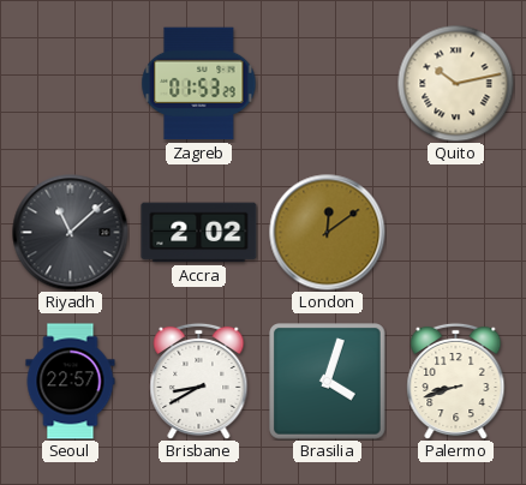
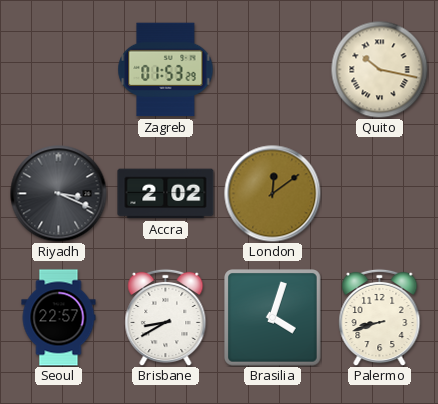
Quito: 10:13 -> 10:17 (379, 69)
Riyadh: 11:08 -> 3:19 (59, 194)
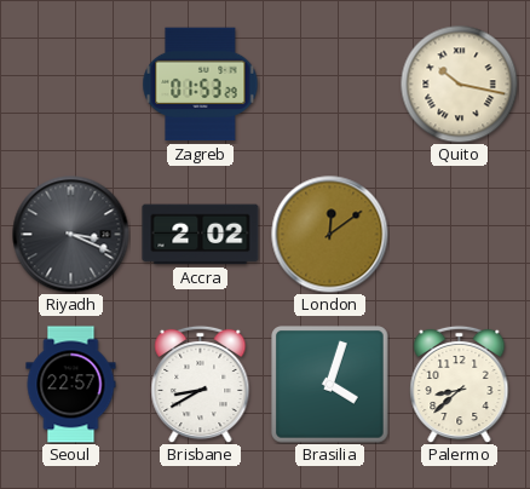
Palermo: 8:42 -> 8:38 (460, 384)
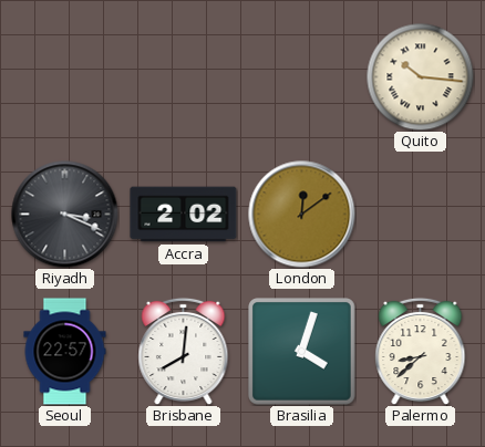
Zagreb: 01:53 -> none (201, 85)
Quito: 10:17 -> 10:16 (420, 76)
Brisbane: 8:40 -> 8:01 (184, 351)
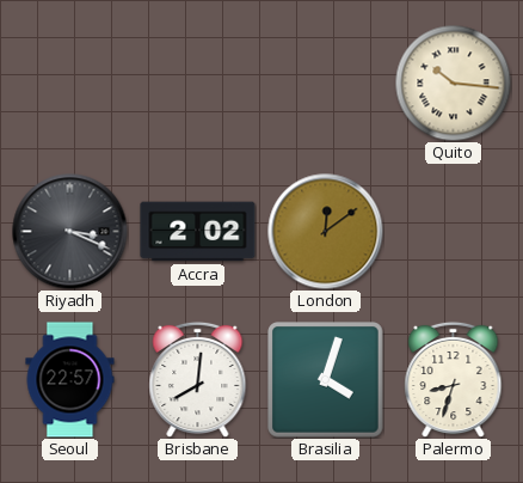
Palermo: 8:38 -> 8:33 (454, 379)
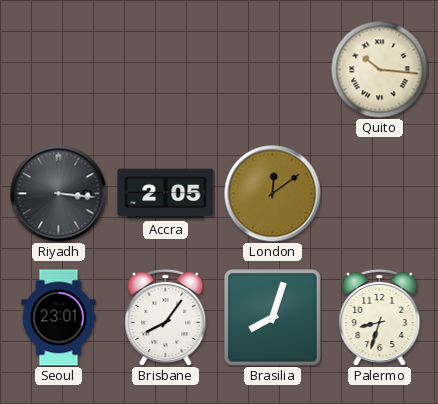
Riyadh: 3:19 -> 3:16 (59, 194)
Accra: 2:02 -> 2:05 (166, 194)
Seoul: 22:57 -> 23:01 (59, 318)
Brisbane: 8:01 -> 8:06 (166, 317)
Brasilia: 4:03 -> 8:03 (273, 318)
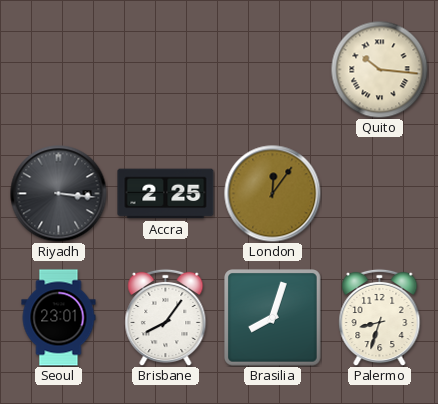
Accra: 2:05 -> 2:25 (166, 194)
London: 12:09 -> 12:06 (273, 194)
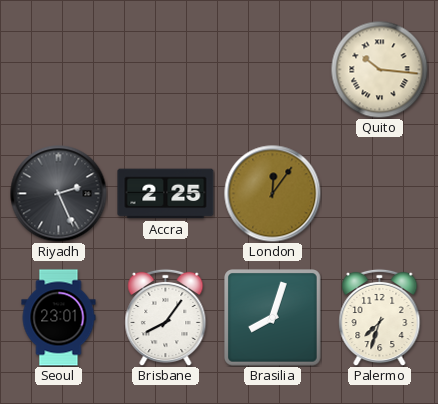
Riyadh: 3:16 -> 2:26 (59, 194)
Palermo: 8:33 -> 7:33 (380, 317)
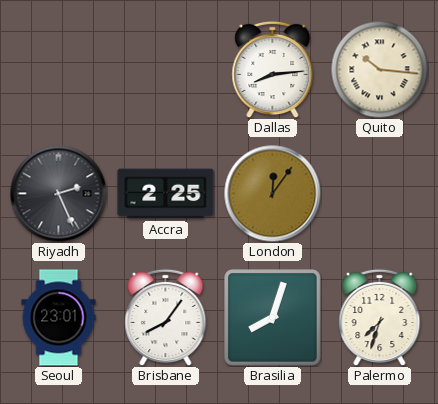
Dallas: none -> 8:14 (273, 69)
